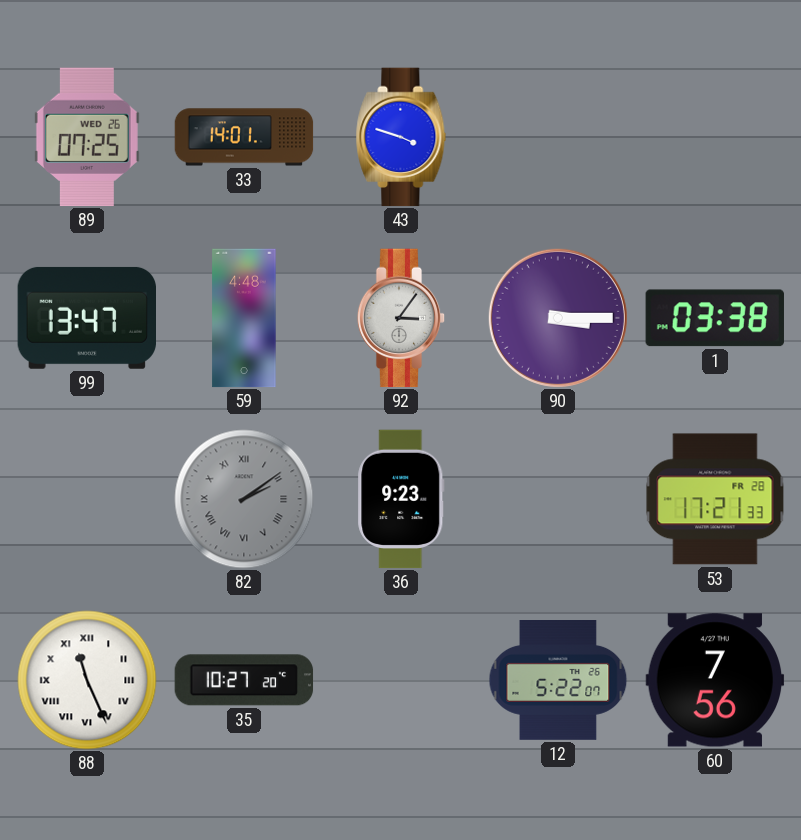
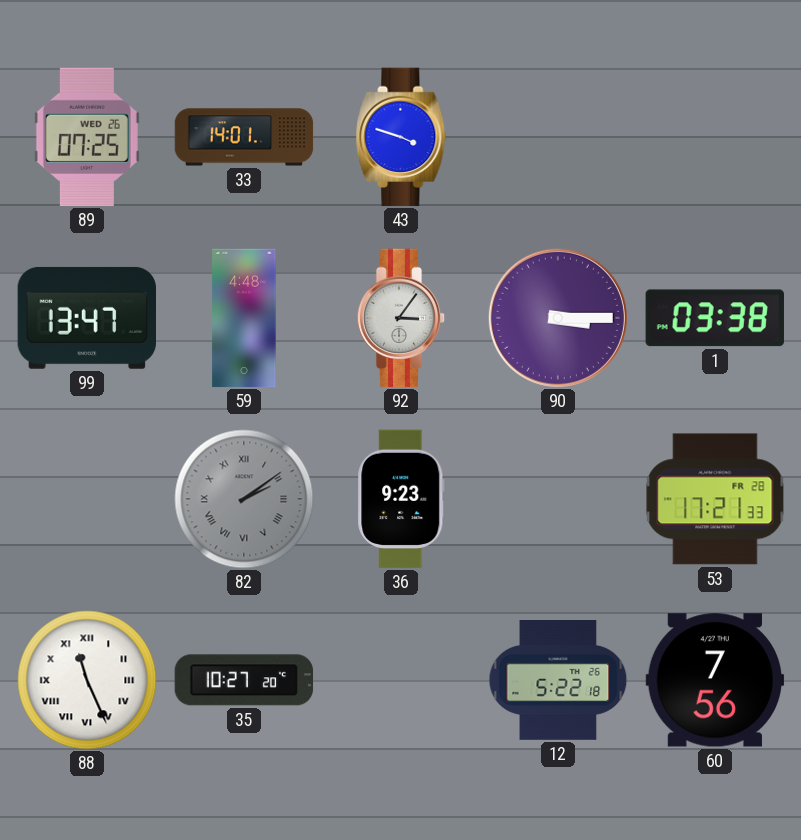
12: 5:22:07 -> 5:22:18 (558, 681)
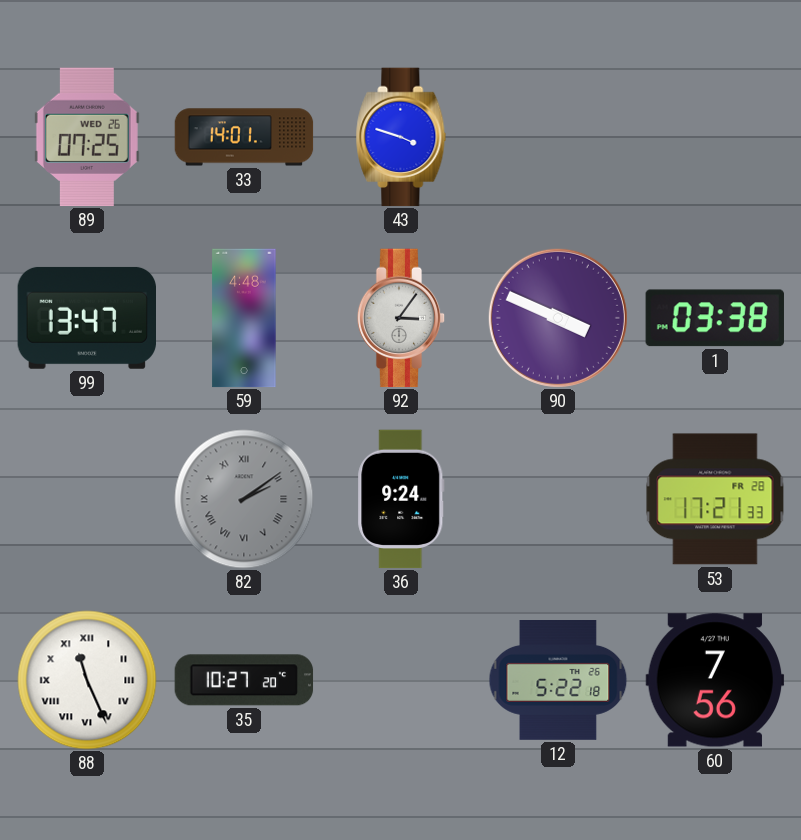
90: 3:15 -> 3:49 (558, 318)
36: 9:23 -> 9:24 (401, 499)
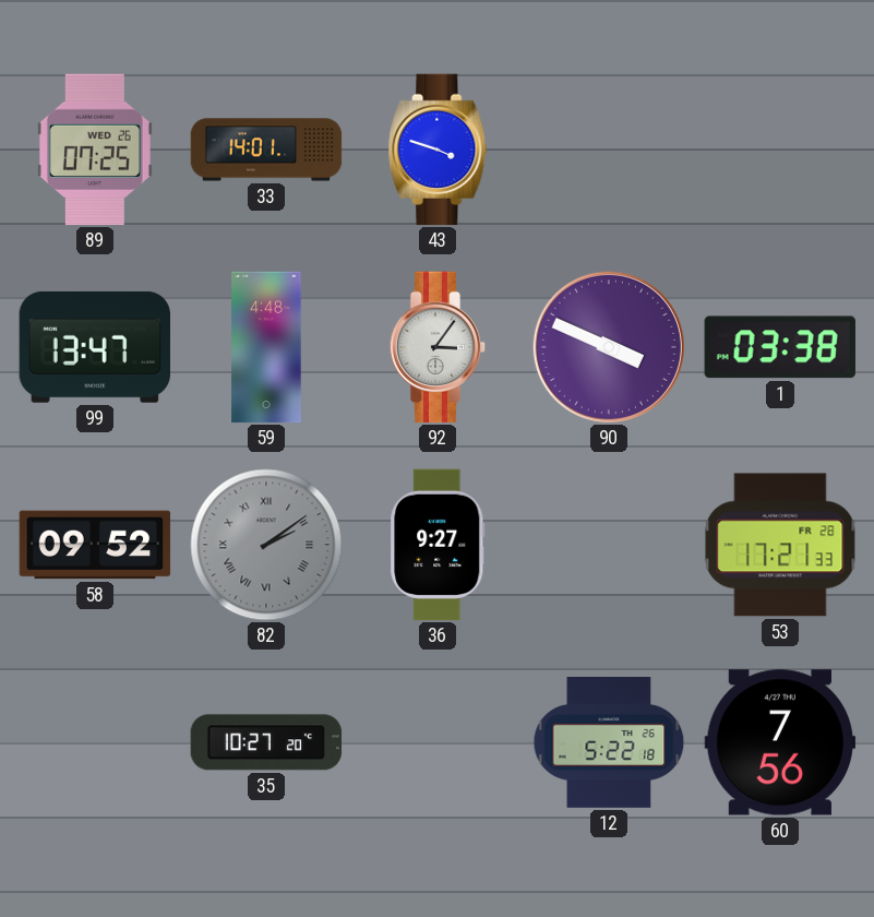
58: none -> 09:52 (95, 545)
36: 9:24 -> 9:27 (438, 545)
88: 11:26 -> none (87, 680)
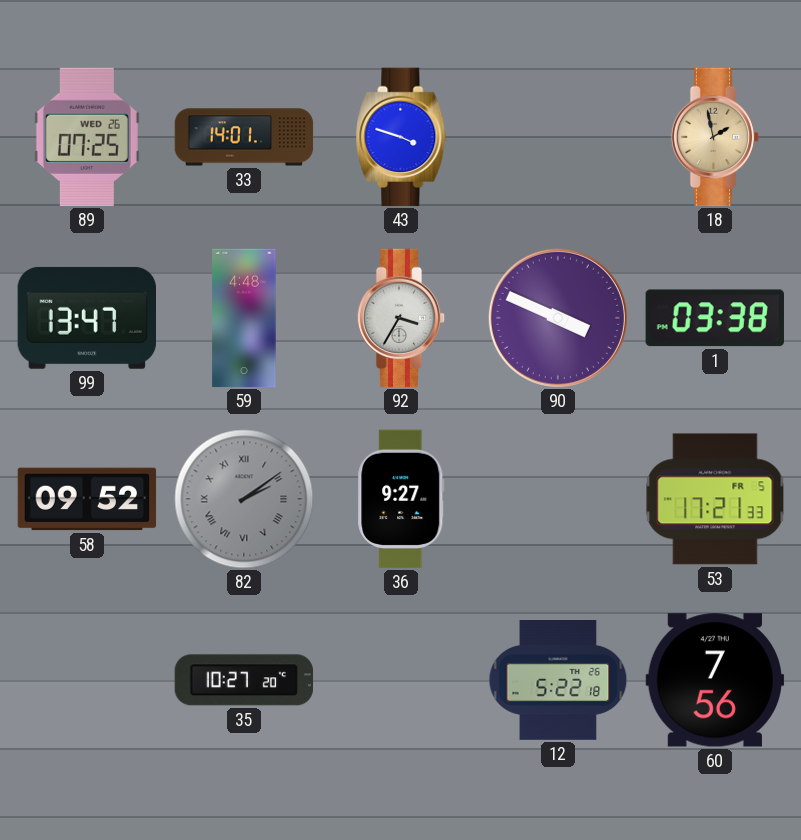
18: none -> 1:58 (715, 137)
92: 3:06 -> 3:35 (401, 318)
53 date: FR 28 -> FR 5 (715, 499)
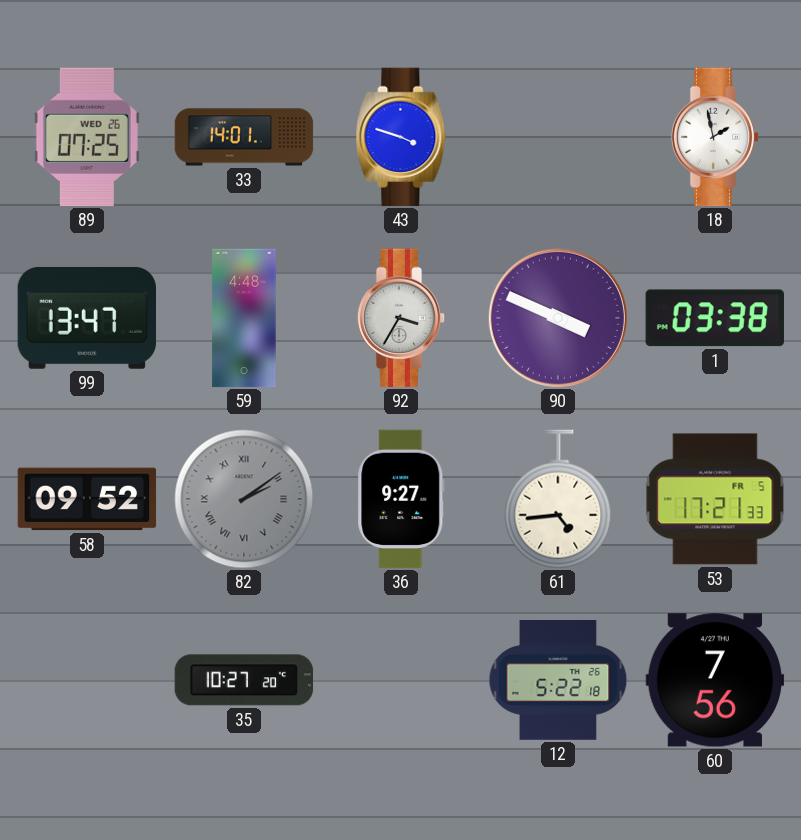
18 dial: champagne -> white (715, 137)
61: none -> 4:44 (558, 499)
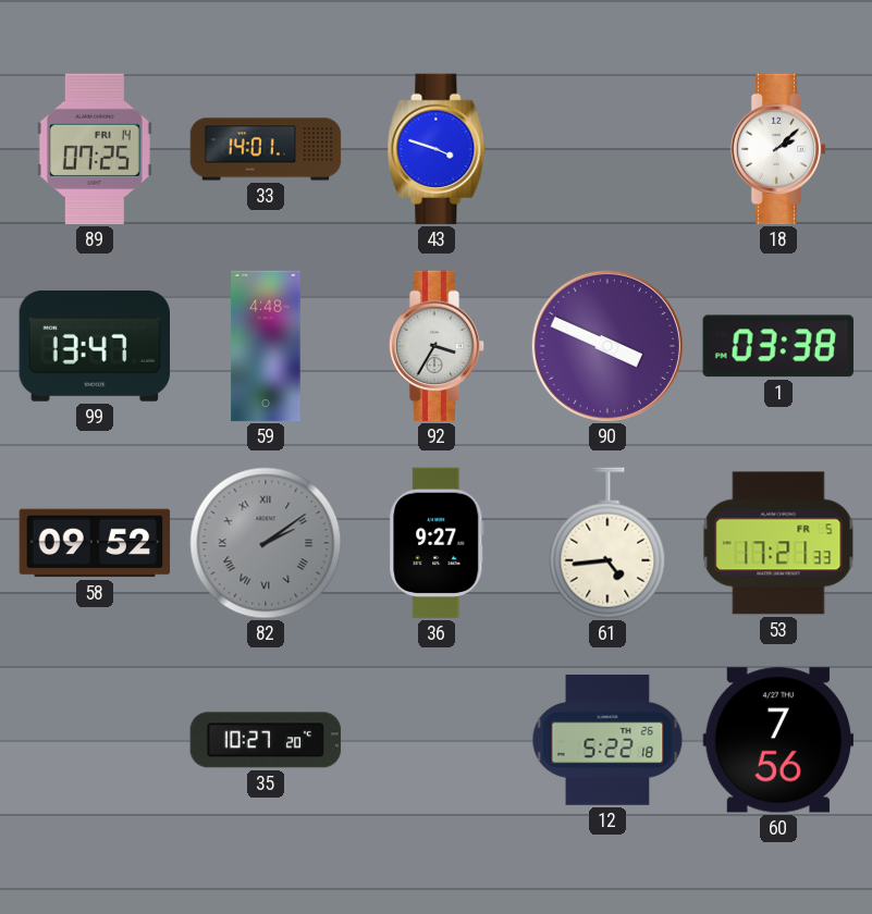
89 date: WED 26 -> FRI 14 (95, 149)
18: 1:58 -> 2:08 (778, 149)
